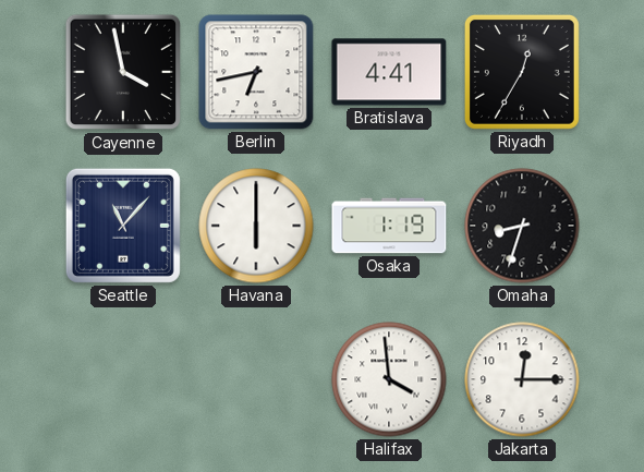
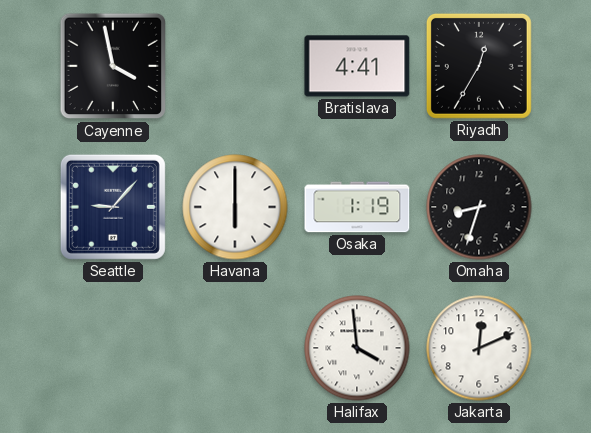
Berlin: 6:43 -> none (256, 72)
Seattle: 11:07 -> 9:07 (113, 207)
Jakarta: 12:15 -> 12:11 (479, 348)
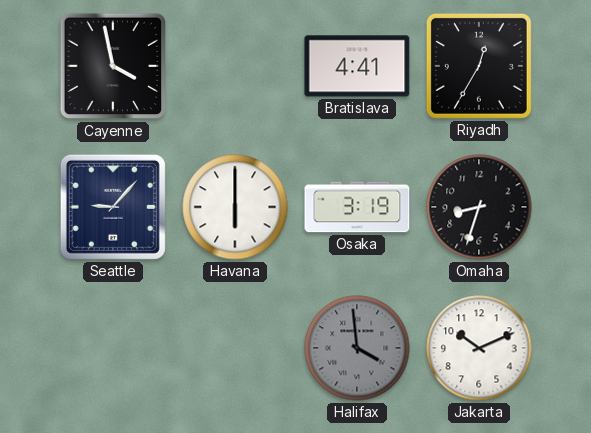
Osaka: 1:19 -> 3:19 (357, 207)
Halifax dial: white -> grey (357, 348)
Jakarta: 12:11 -> 10:11 (479, 348)
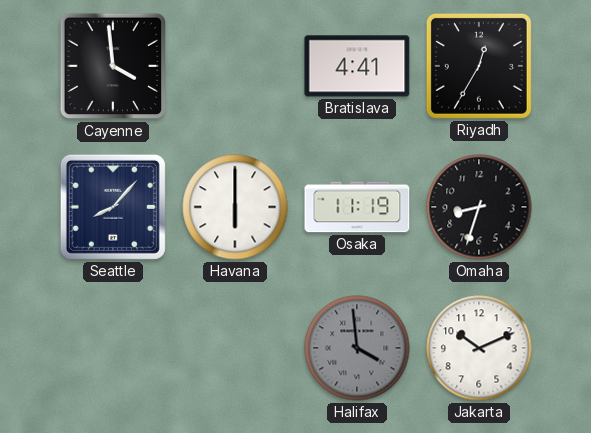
Cayenne: 3:58 -> 3:59 (113, 66)
Seattle: 9:07 -> 8:07 (113, 207)
Osaka: 3:19 -> 11:19 (357, 207)
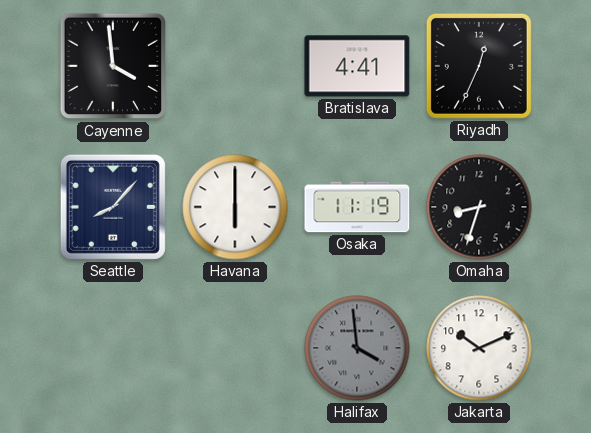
Riyadh: 12:35 -> 12:34 (479, 66)
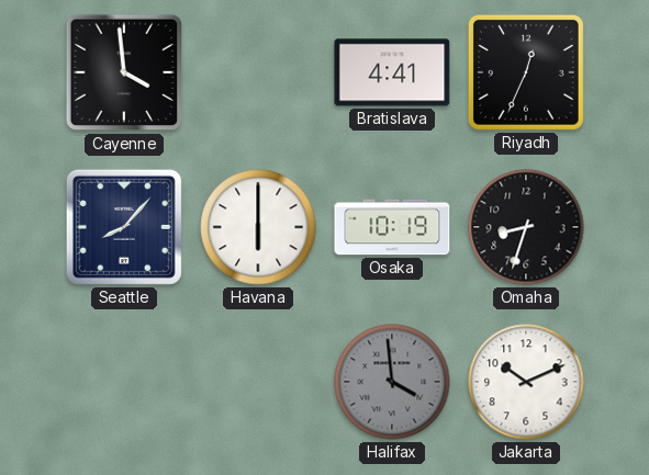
Osaka: 11:19 -> 10:19 (392, 227)
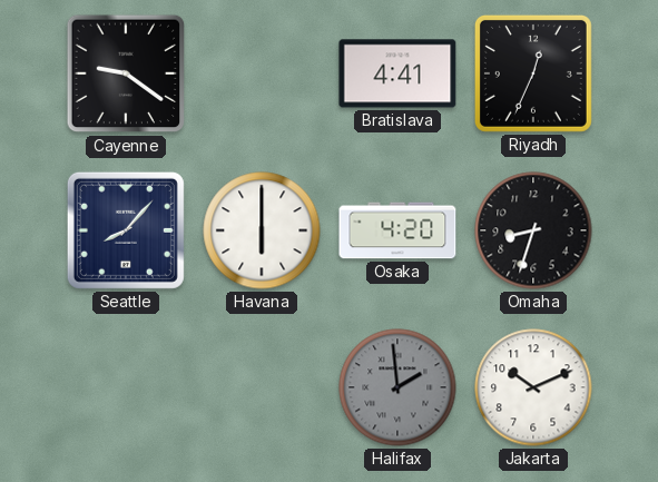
Cayenne: 3:59 -> 9:21 (126, 73)
Osaka: 10:19 -> 4:20 (397, 230)
Halifax: 3:59 -> 1:59 (397, 387)
